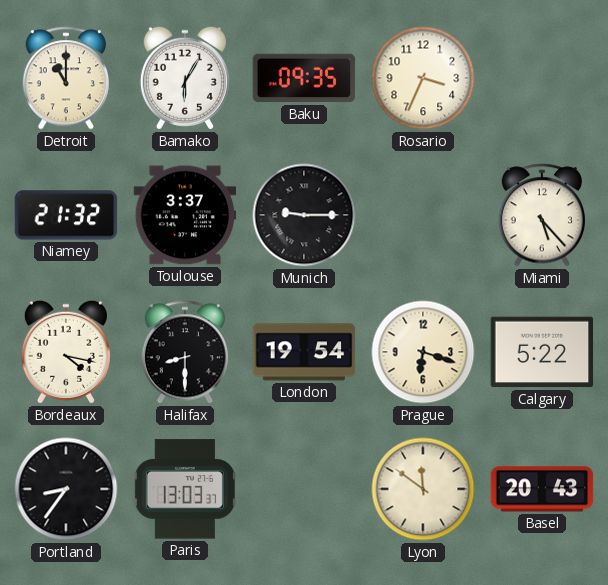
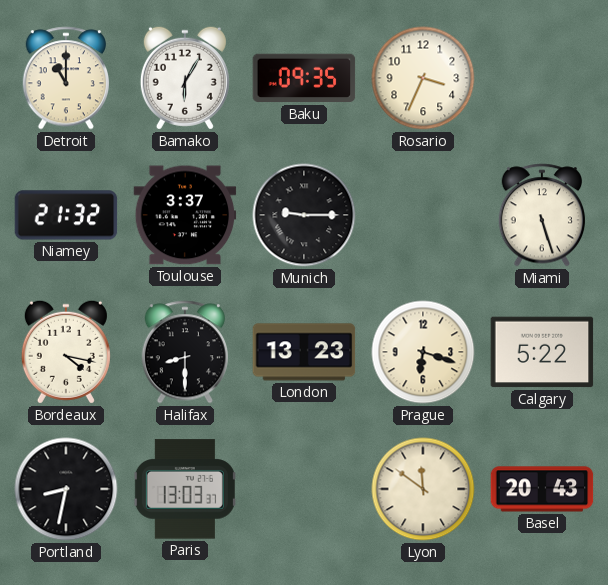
Miami: 5:23 -> 5:27 (541, 215)
London: 19:54 -> 13:23 (304, 352)
Portland: 8:36 -> 8:32 (66, 489)
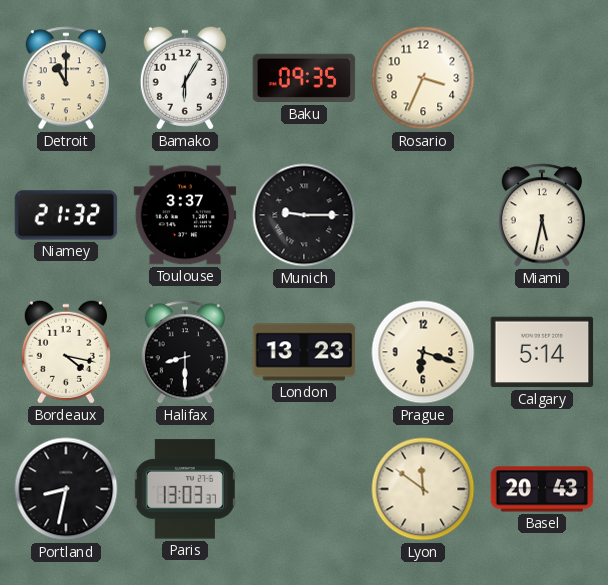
Miami: 5:27 -> 5:32 (541, 215)
Calgary: 5:22 -> 5:14 (542, 352)
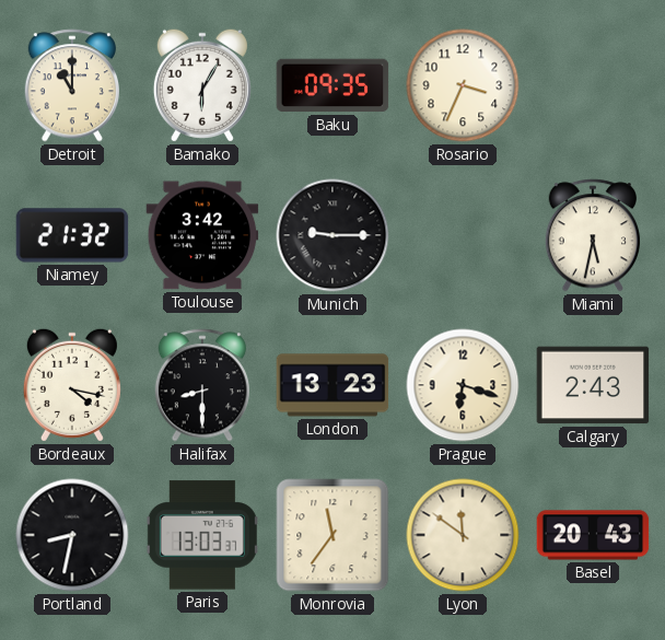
Toulouse: 3:37 -> 3:42 (202, 235)
Calgary: 5:14 -> 2:43 (593, 385)
Monrovia: none -> 11:36 (332, 535)
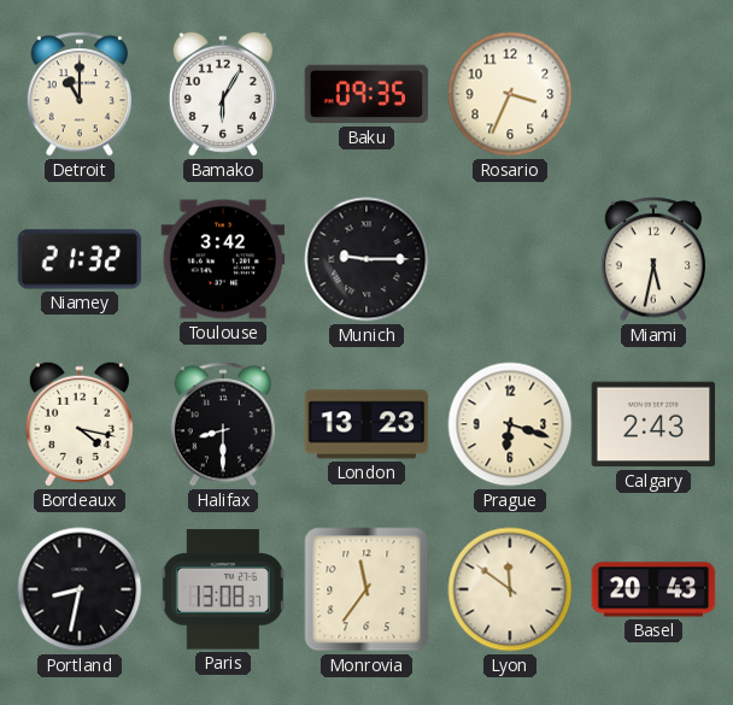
Paris: 13:03 -> 13:08 (223, 589)
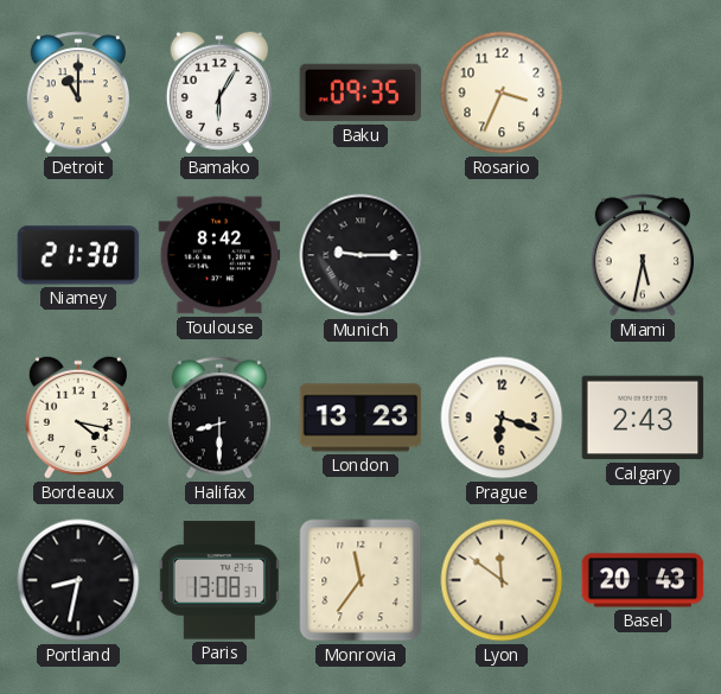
Niamey: 21:32 -> 21:30 (78, 255)
Toulouse: 3:42 -> 8:42 (219, 255)
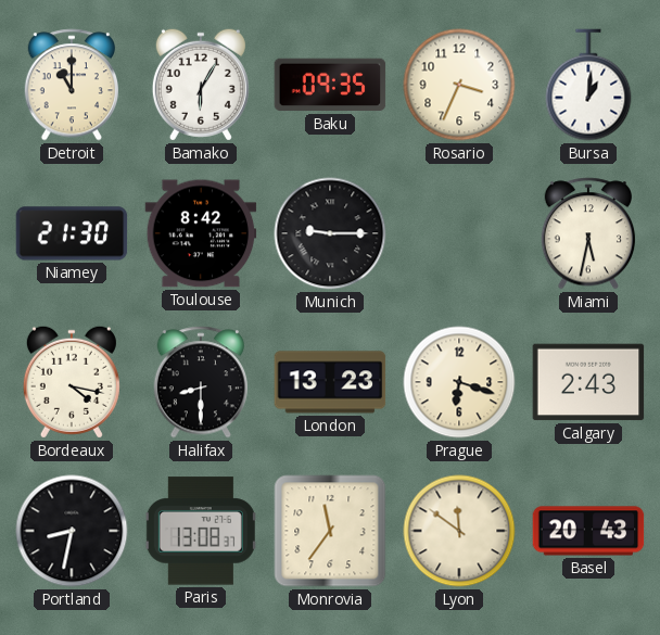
Bursa: none -> 1:01 (588, 85)
